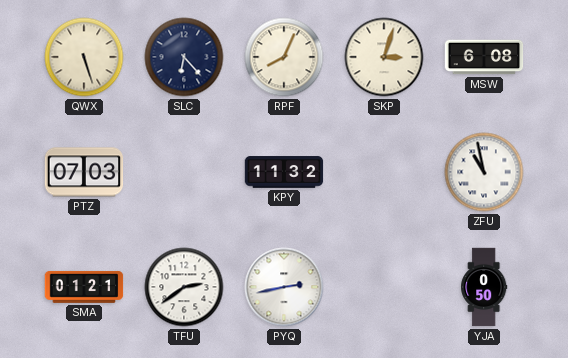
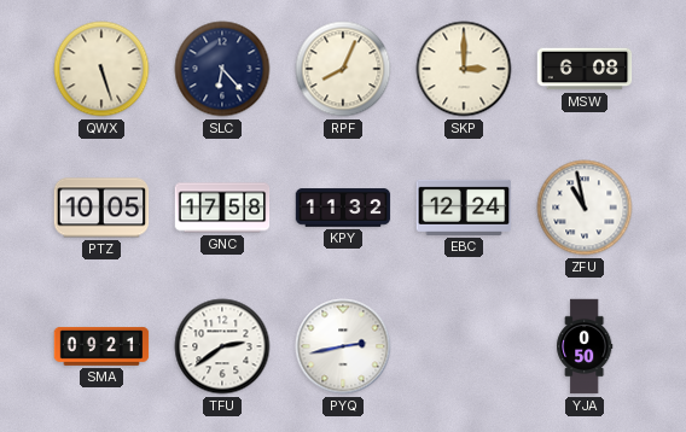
SKP: 3:03 -> 3:00 (464, 69)
PTZ: 07:03 -> 10:05 (101, 208)
GNC: none -> 17:58 (222, 208)
EBC: none -> 12:24 (464, 208)
SMA: 01:21 -> 09:21 (101, 346)
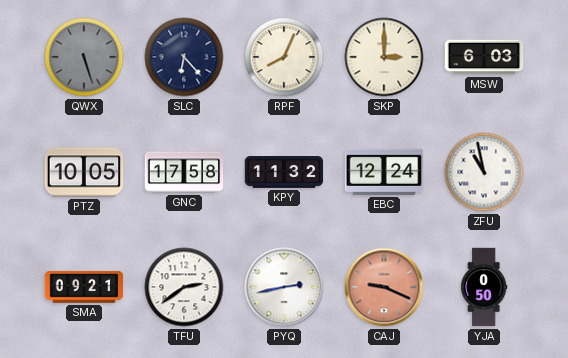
QWX dial: cream -> grey (84, 57)
MSW: 6:08 -> 6:03 (484, 57)
CAJ: none -> 9:19 (384, 287)
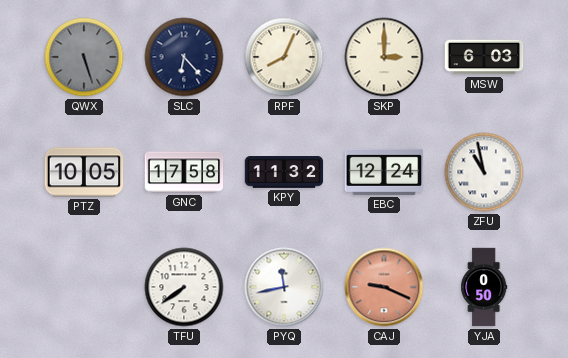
SMA: 09:21 -> none (84, 287)
TFU: 2:39 -> 7:39 (184, 287)
PYQ: 2:43 -> 11:43 (284, 287)
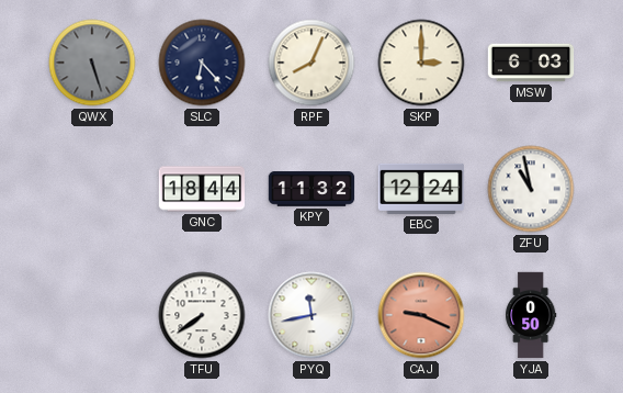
PTZ: 10:05 -> none (84, 172)
GNC: 17:58 -> 18:44 (202, 189)
